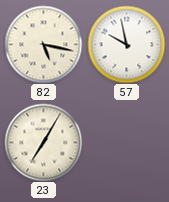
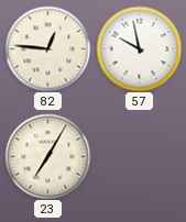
82: 5:17 -> 12:46 (47, 48)
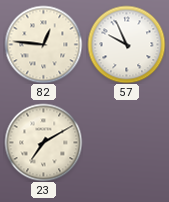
57: 9:58 -> 9:56 (126, 44)
23: 7:05 -> 7:10 (43, 142)
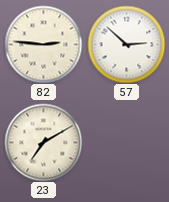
82: 12:46 -> 2:46 (43, 44)
57: 9:56 -> 2:52 (126, 44)
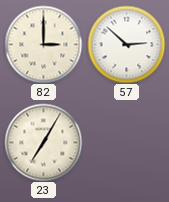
82: 2:46 -> 3:00 (43, 44)
23: 7:10 -> 7:05 (43, 142)
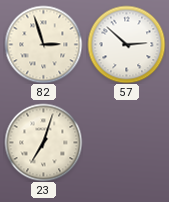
82: 3:00 -> 2:57 (43, 44)
23: 7:05 -> 7:03 (43, 142)
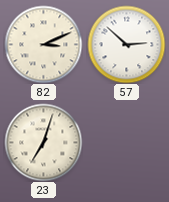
82: 2:57 -> 3:11 (43, 44)
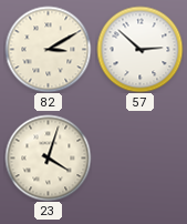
82: 3:11 -> 3:10 (48, 49)
23: 7:03 -> 4:03 (48, 157)
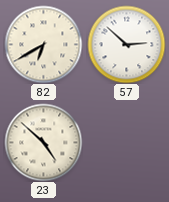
82: 3:10 -> 6:40 (43, 44)
23: 4:03 -> 4:52 (43, 142)
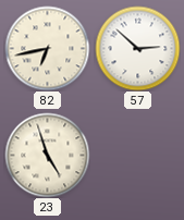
82: 6:40 -> 6:43 (47, 48)
23: 4:52 -> 4:57 (47, 155)
